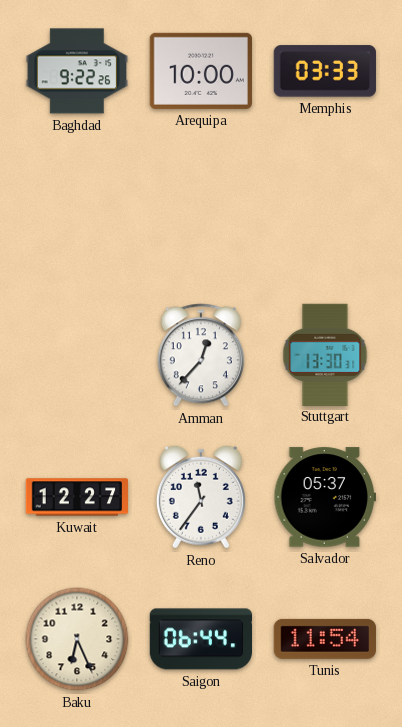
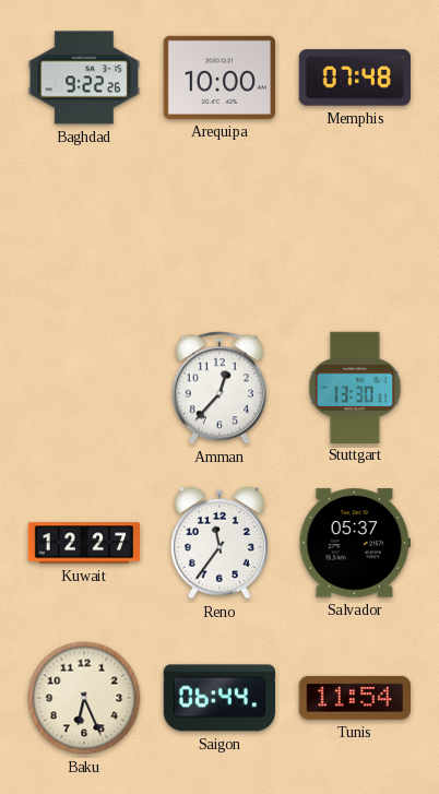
Memphis: 03:33 -> 07:48 (355, 78)
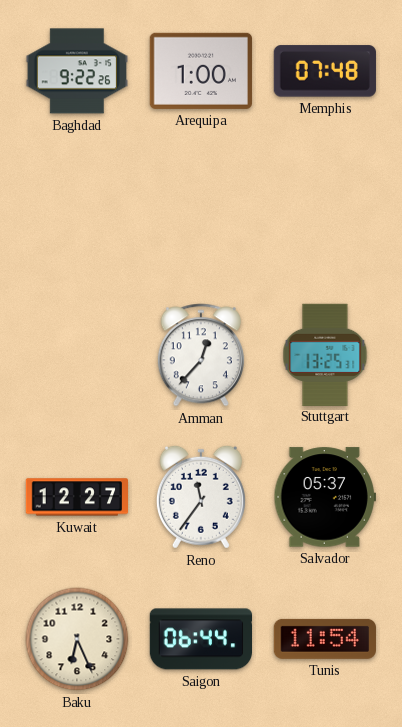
Arequipa: 10:00 -> 1:00 (201, 71)
Stuttgart: 13:30 -> 13:25 (325, 354)
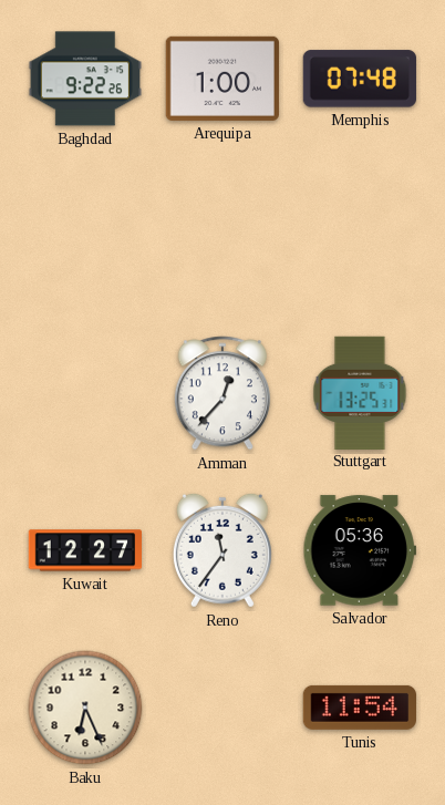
Salvador: 05:37 -> 05:36 (359, 550)
Saigon: 06:44 -> none (200, 639)
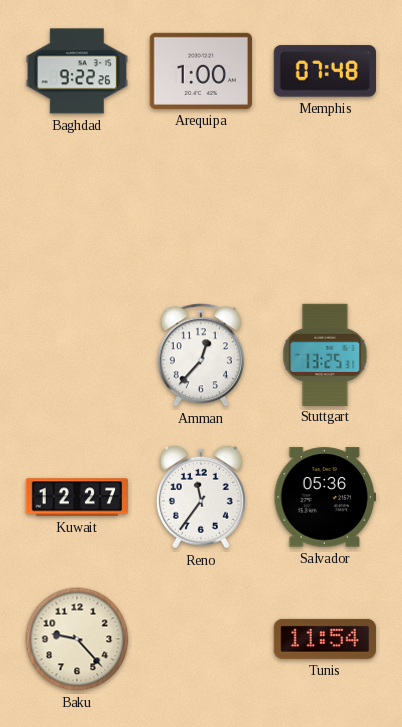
Baku: 6:26 -> 9:23 (77, 639)
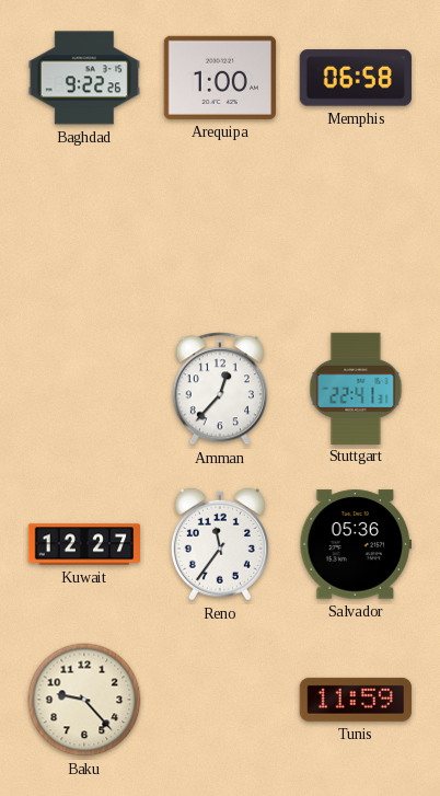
Memphis: 07:48 -> 06:58 (356, 78)
Stuttgart: 13:25 -> 22:41 (356, 388)
Tunis: 11:54 -> 11:59 (356, 700)
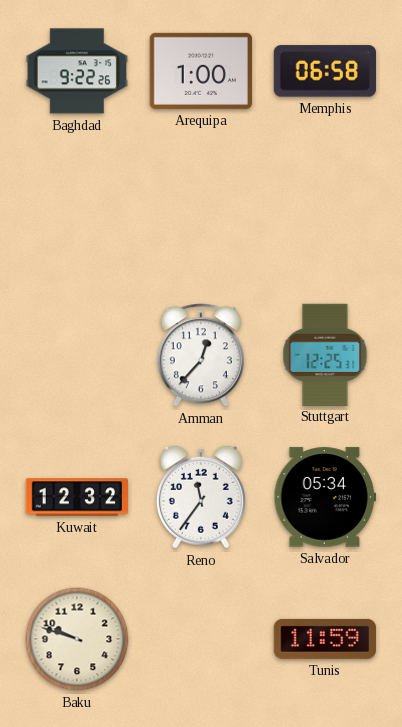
Stuttgart: 22:41 -> 12:25 (325, 354)
Kuwait: 12:27 -> 12:32 (77, 497)
Salvador: 05:36 -> 05:34 (324, 497)
Baku: 9:23 -> 9:48 (77, 639)
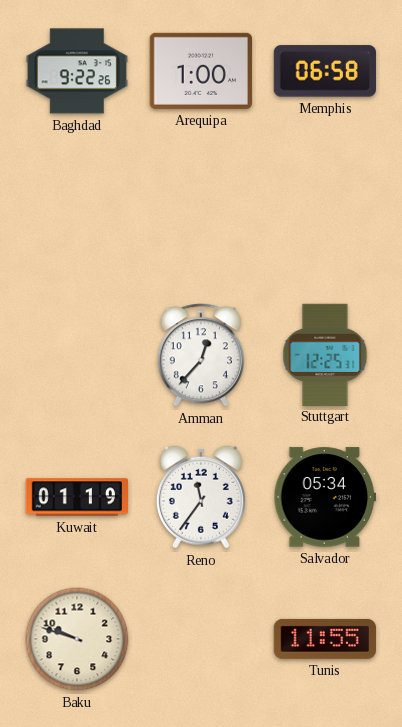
Kuwait: 12:32 -> 01:19 (77, 497)
Tunis: 11:59 -> 11:55 (325, 639)
